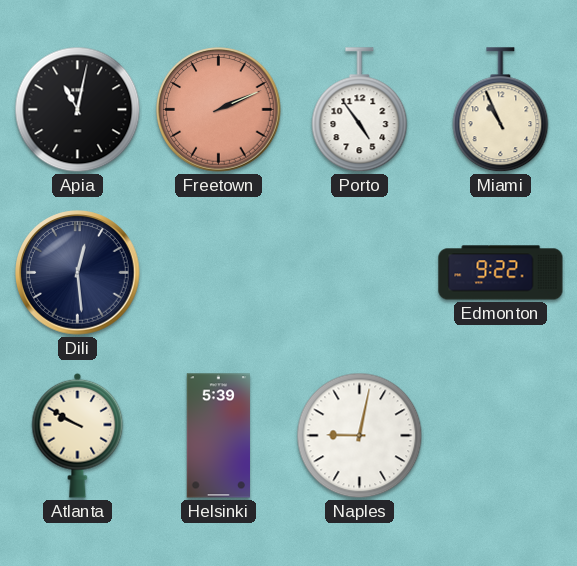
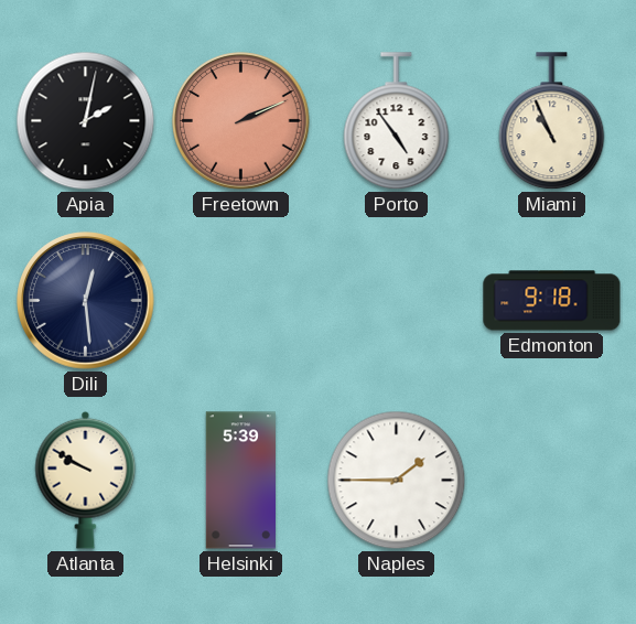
Apia: 11:02 -> 2:02 (86, 121)
Edmonton: 9:22 -> 9:18 (552, 301)
Naples: 9:02 -> 1:45 (397, 481)
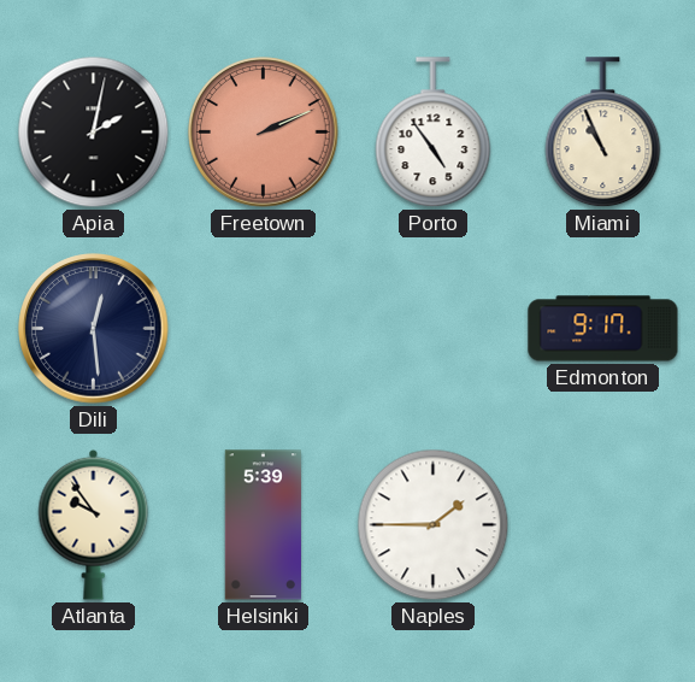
Edmonton: 9:18 -> 9:17 (603, 329)
Atlanta: 9:50 -> 9:54 (94, 524)
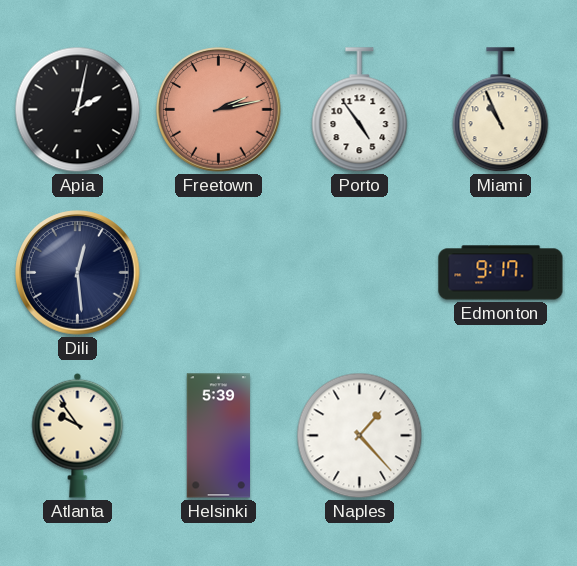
Freetown: 2:11 -> 2:13 (219, 110)
Naples: 1:45 -> 1:23 (360, 436)
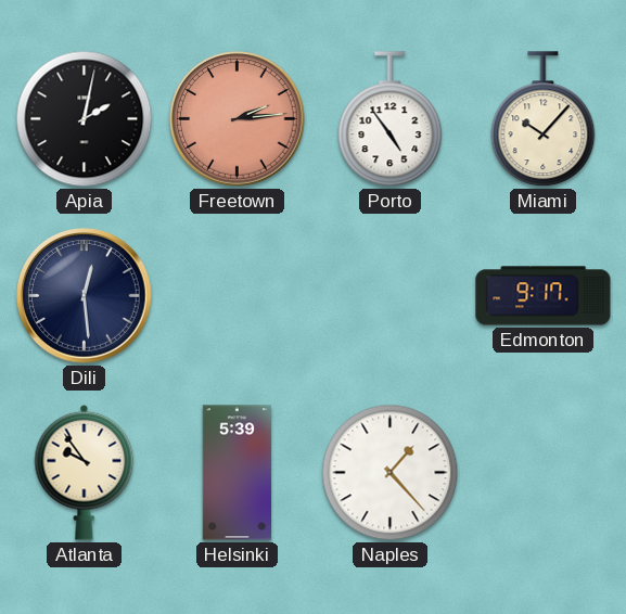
Freetown: 2:13 -> 2:14 (238, 119)
Miami: 10:56 -> 10:07 (544, 119)
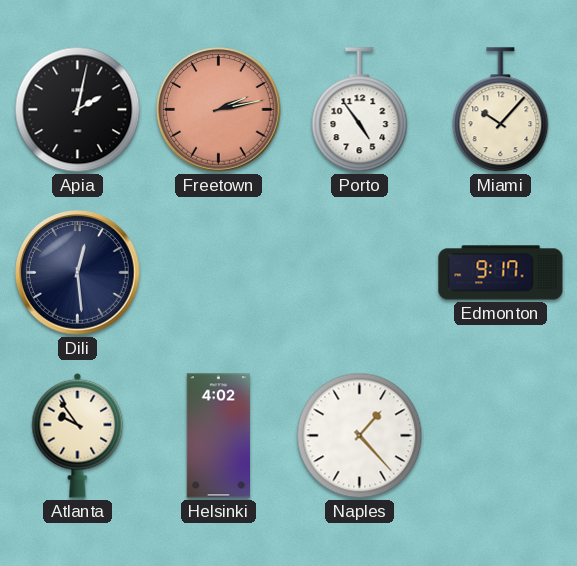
Freetown: 2:14 -> 2:13 (219, 110)
Helsinki: 5:39 -> 4:02 (218, 436)
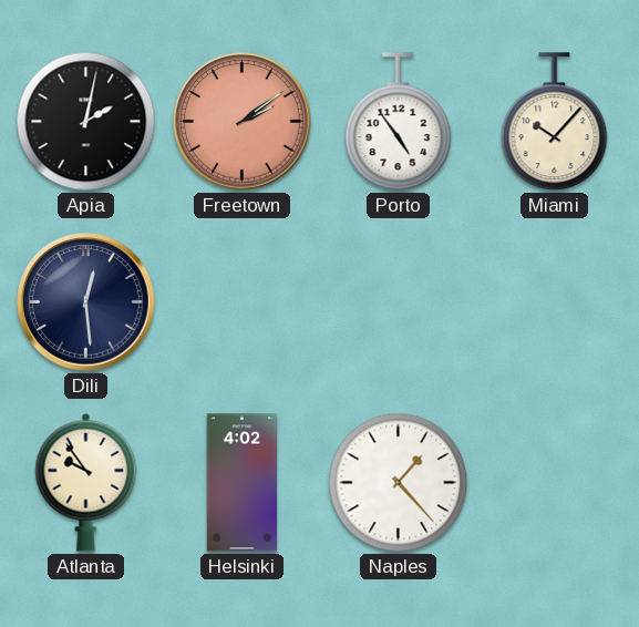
Freetown: 2:13 -> 2:09 (243, 122)
Edmonton: 9:17 -> none (501, 273)
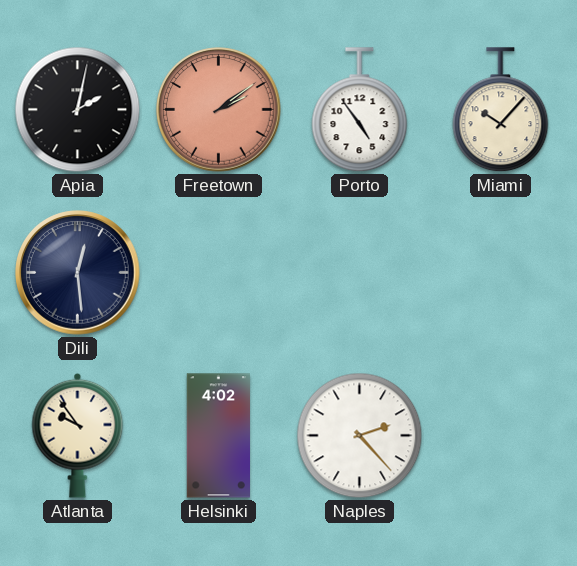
Naples: 1:23 -> 2:23 (360, 436)
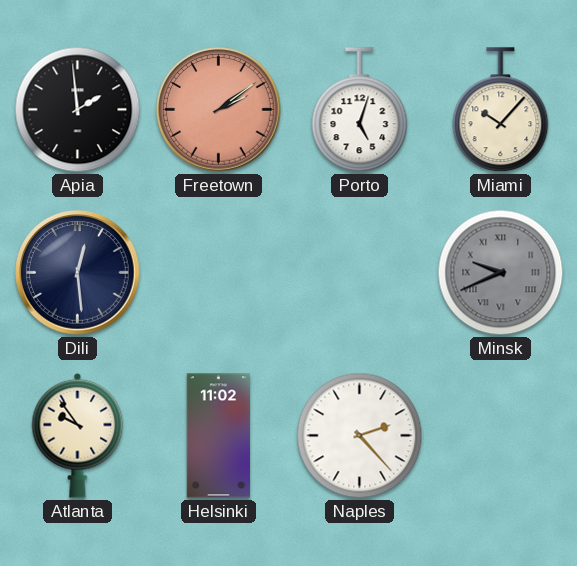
Apia: 2:02 -> 1:59 (78, 110)
Porto: 4:54 -> 5:03 (360, 110)
Minsk: none -> 9:41 (501, 273)
Helsinki: 4:02 -> 11:02 (218, 436)
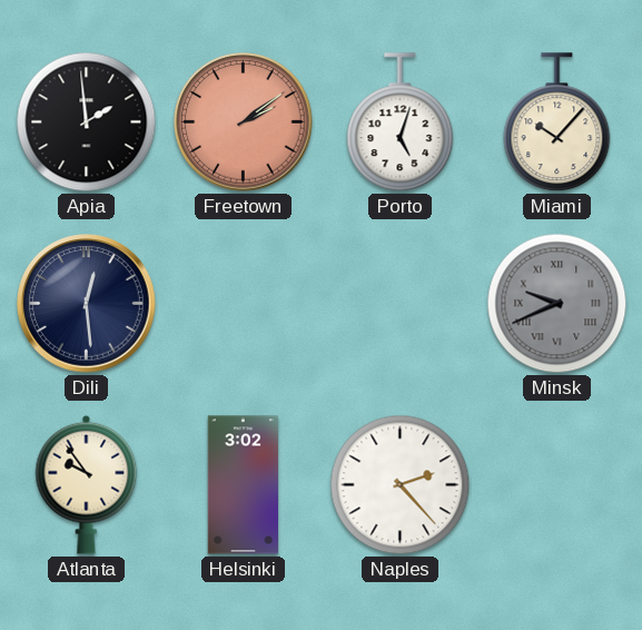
Helsinki: 11:02 -> 3:02 (243, 485)
